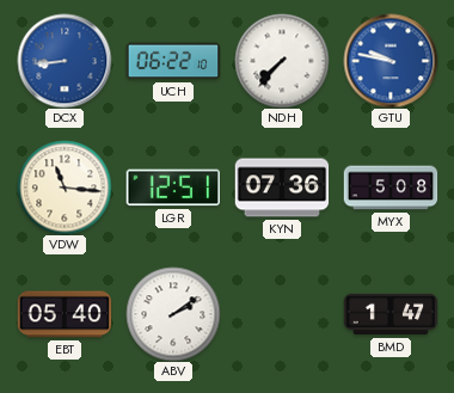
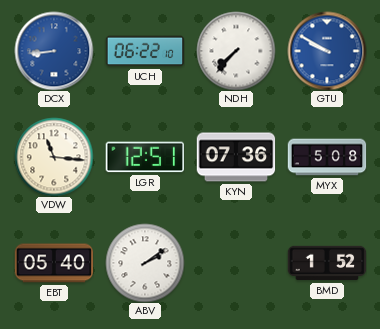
GTU: 9:47 -> 9:50 (327, 51)
BMD: 1:47 -> 1:52 (327, 263)
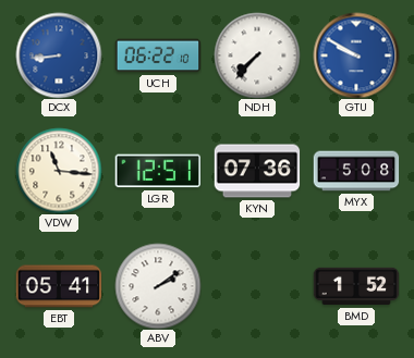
EBT: 05:40 -> 05:41 (59, 286)
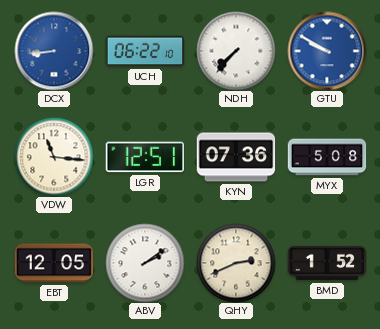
EBT: 05:41 -> 12:05 (54, 263)
QHY: none -> 2:41 (236, 263)
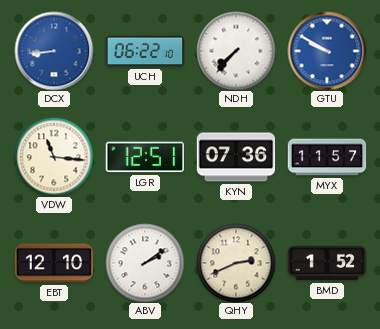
MYX: 5:08 -> 11:57 (327, 157)
EBT: 12:05 -> 12:10 (54, 263)
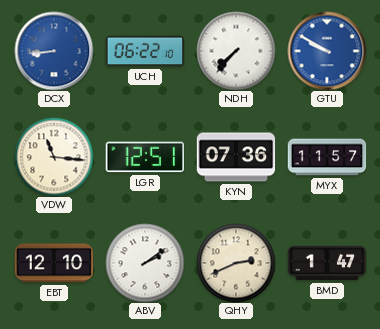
BMD: 1:52 -> 1:47 (327, 263)
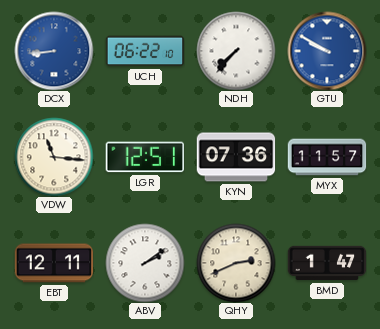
EBT: 12:10 -> 12:11 (54, 263)
